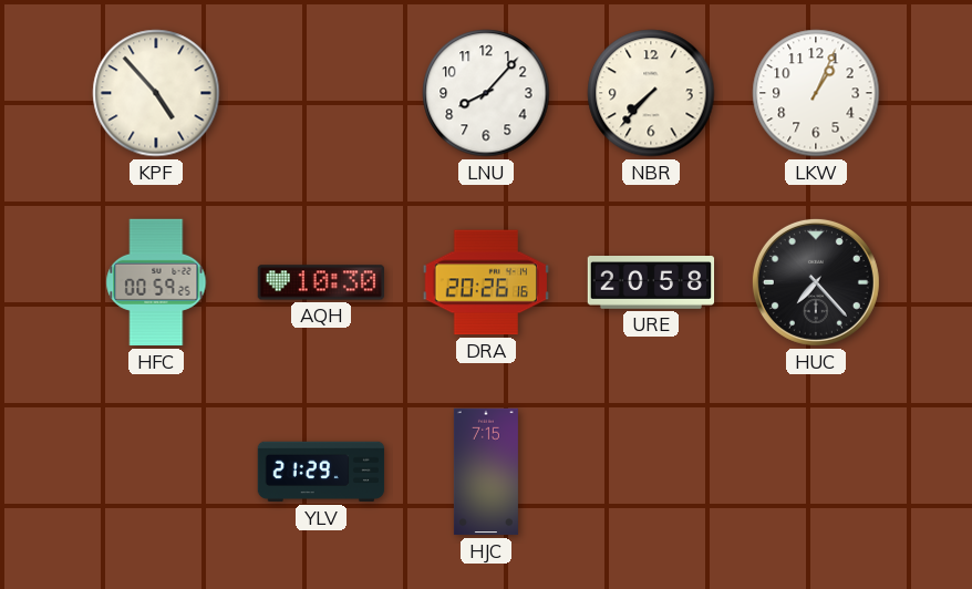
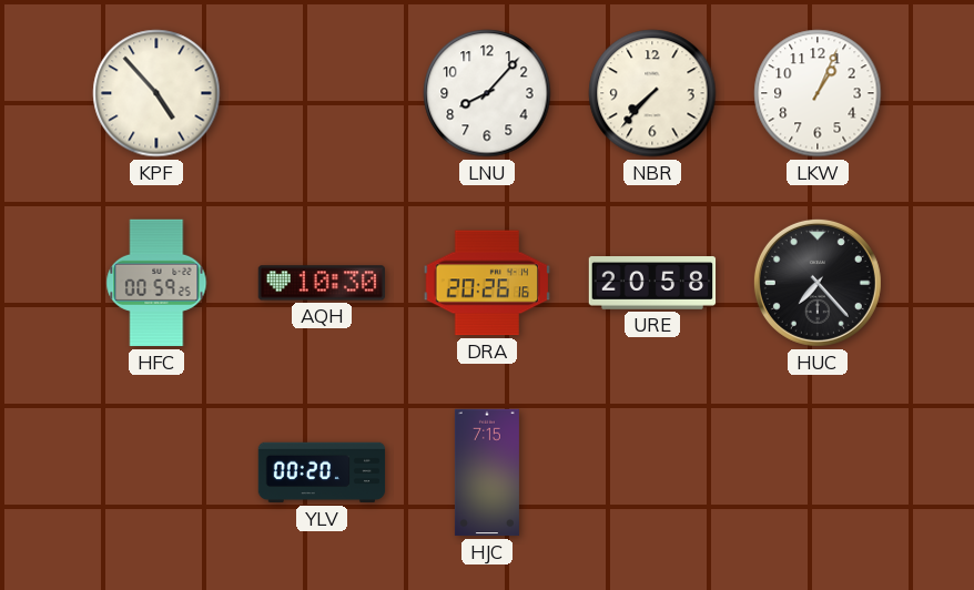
YLV: 21:29 -> 00:20 (322, 472)
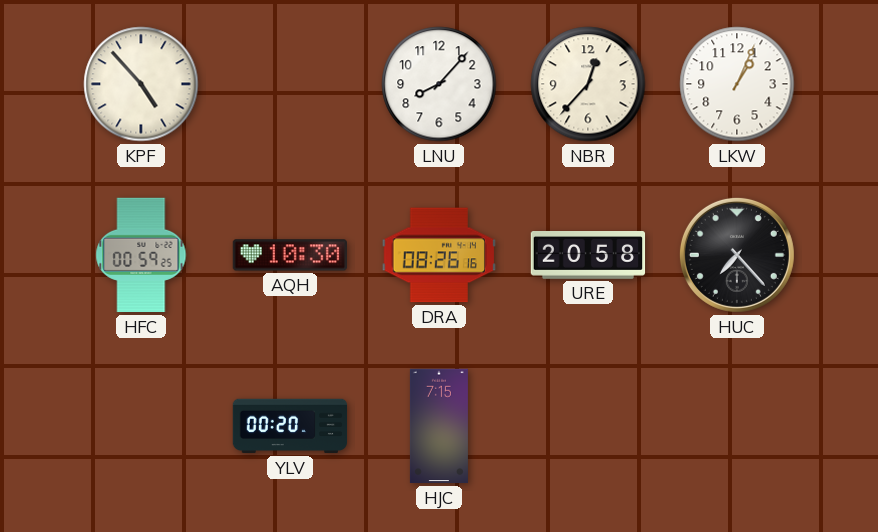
NBR: 7:37 -> 12:37 (588, 84)
DRA: 20:26 -> 08:26 (438, 255)
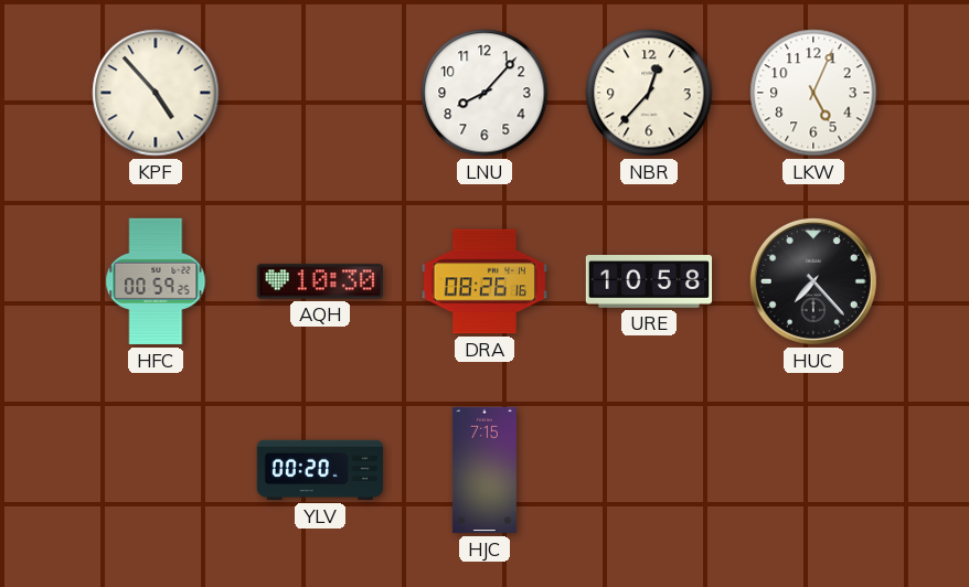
LKW: 1:04 -> 5:04 (813, 93)
URE: 20:58 -> 10:58 (649, 282)
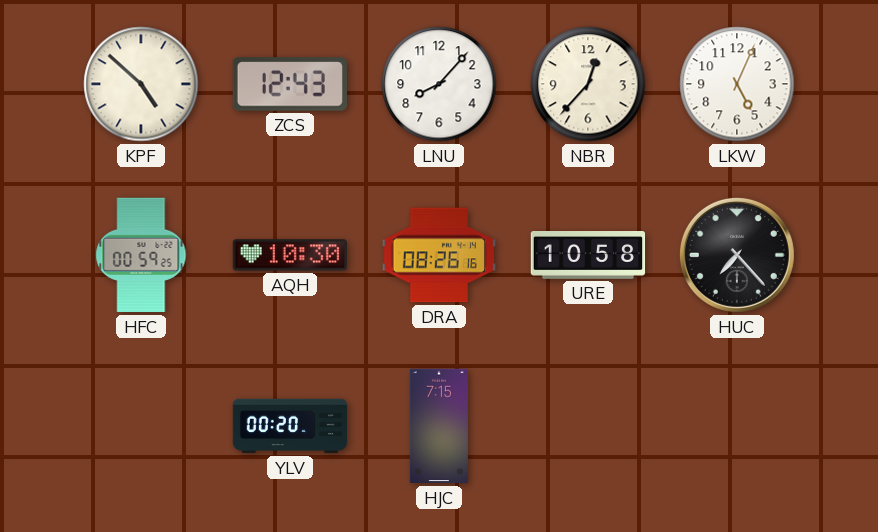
KPF: 4:53 -> 4:52 (141, 84)
ZCS: none -> 12:43 (289, 84)
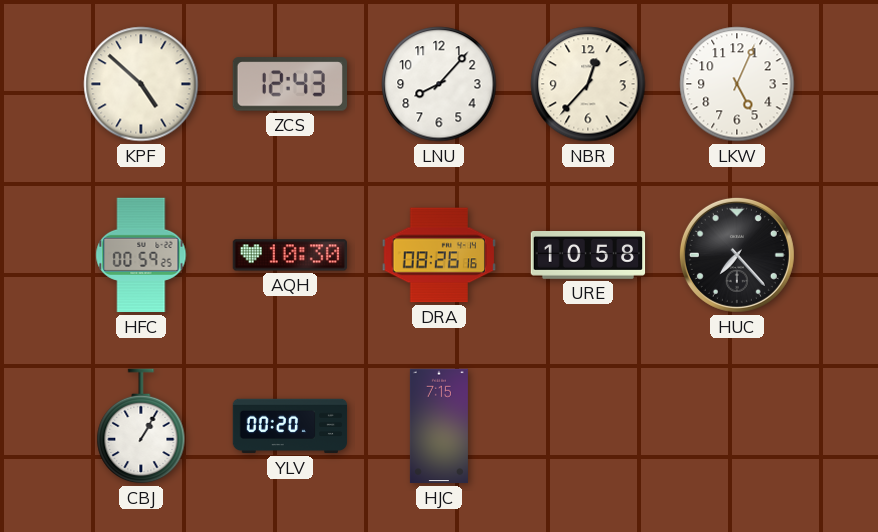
CBJ: none -> 1:05 (141, 426)
